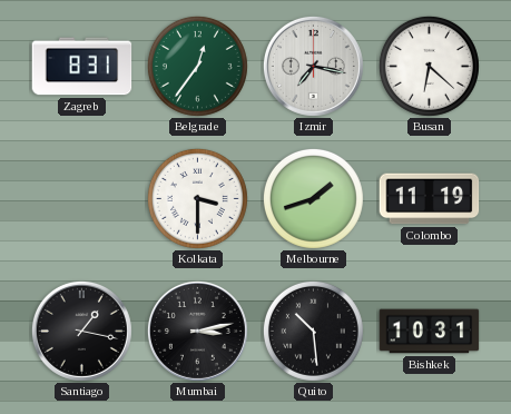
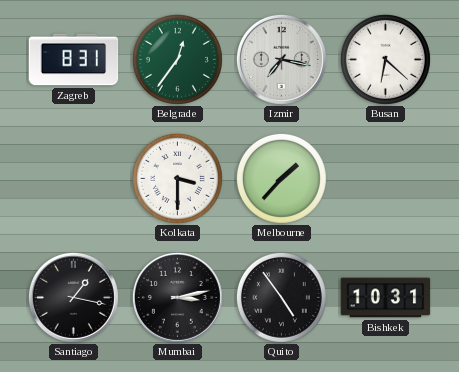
Melbourne: 1:42 -> 1:37 (281, 178)
Colombo: 11:19 -> none (430, 199)
Quito: 10:29 -> 4:54 (281, 297)
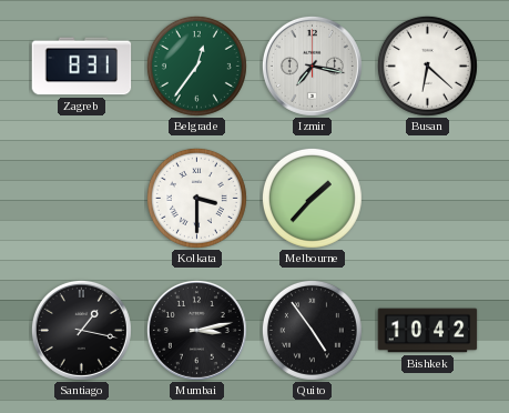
Bishkek: 10:31 -> 10:42 (428, 331)
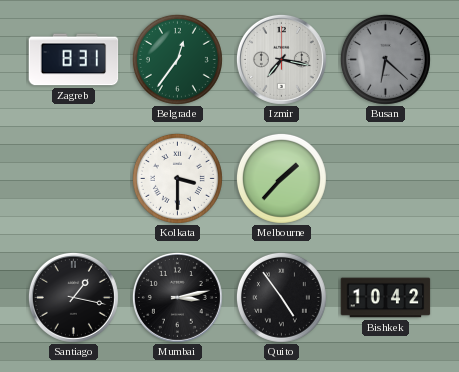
Busan dial: white -> grey (385, 59)
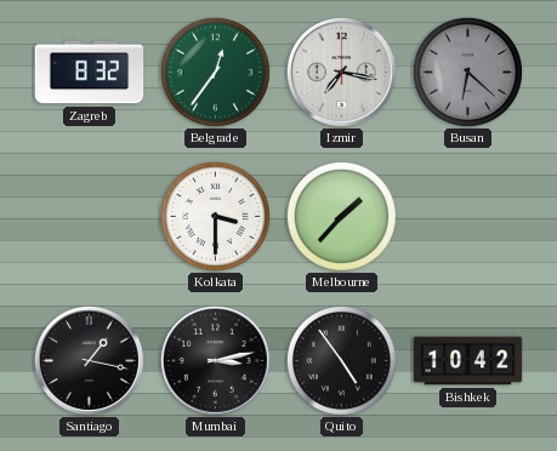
Zagreb: 8:31 -> 8:32 (90, 73)
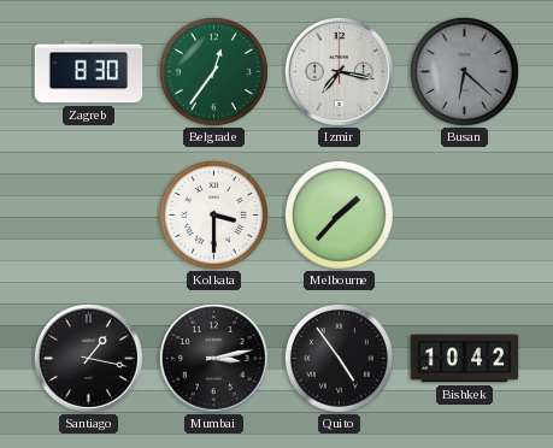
Zagreb: 8:32 -> 8:30 (89, 72)
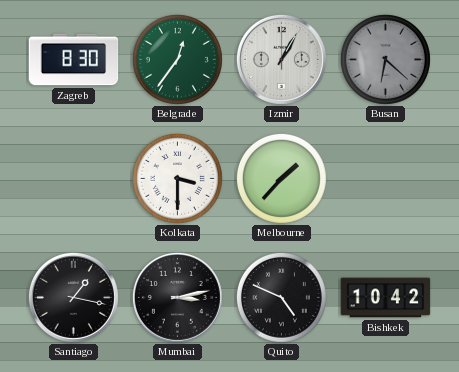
Izmir: 7:17 -> 1:05 (281, 59)
Quito: 4:54 -> 4:49 (281, 297)
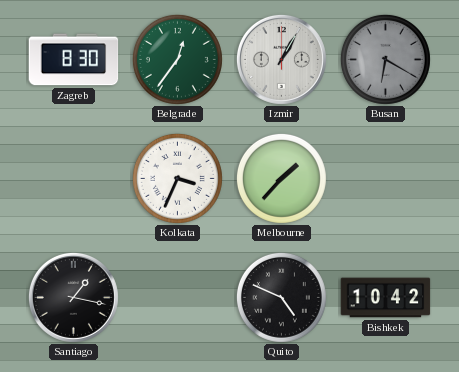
Busan: 6:22 -> 6:20 (385, 59)
Kolkata: 3:30 -> 3:34 (177, 178)
Mumbai: 3:13 -> none (177, 297)
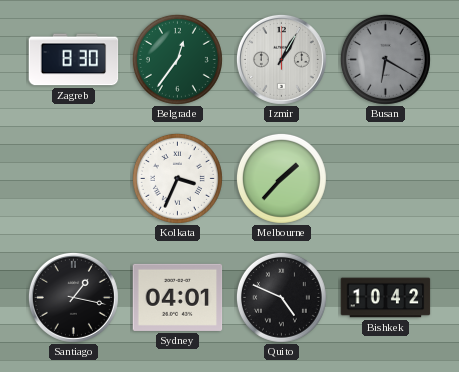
Sydney: none -> 04:01 (178, 297)
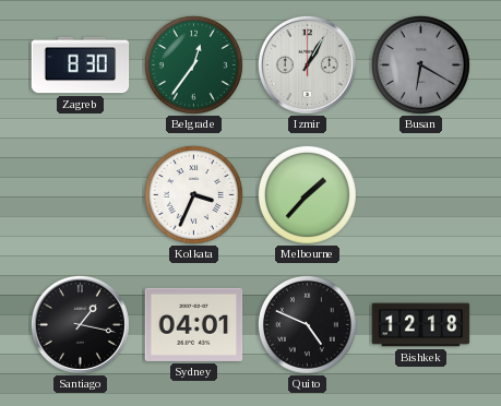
Bishkek: 10:42 -> 12:18 (421, 325)
